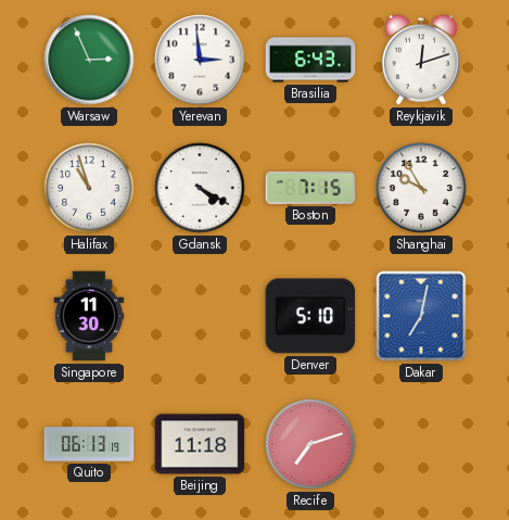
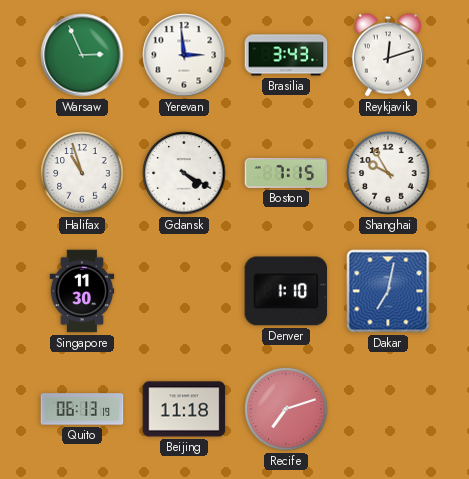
Brasilia: 6:43 -> 3:43 (286, 55)
Denver: 5:10 -> 1:10 (286, 291)
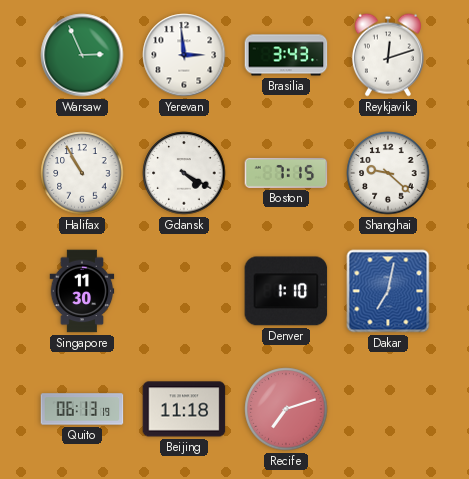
Halifax: 10:57 -> 10:55 (82, 173)
Shanghai: 9:55 -> 9:22 (388, 173)
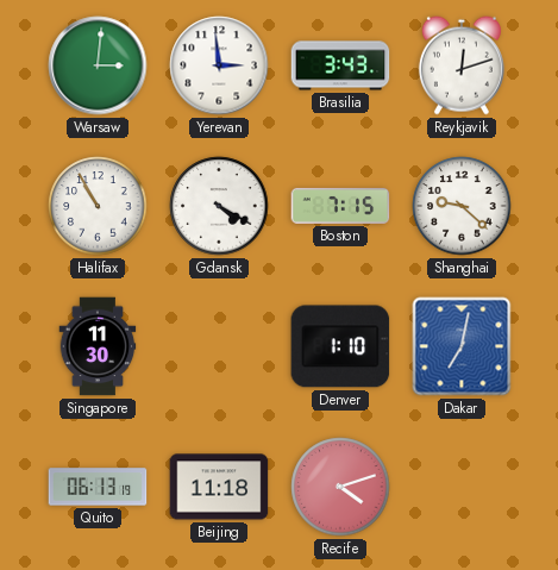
Warsaw: 2:56 -> 3:01 (98, 65)
Recife: 7:12 -> 4:12 (340, 487)
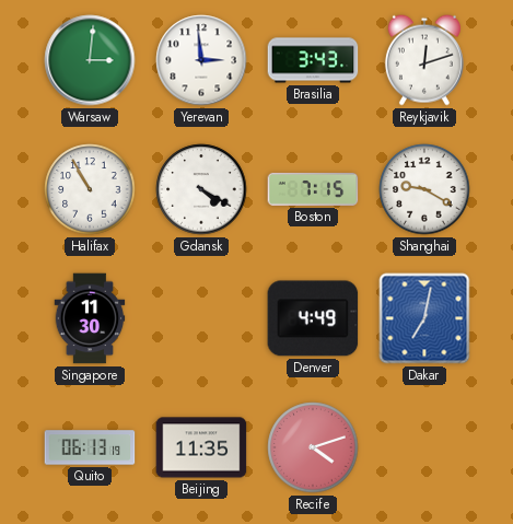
Shanghai: 9:22 -> 9:20 (424, 189)
Denver: 1:10 -> 4:49 (313, 318)
Beijing: 11:18 -> 11:35 (201, 447)
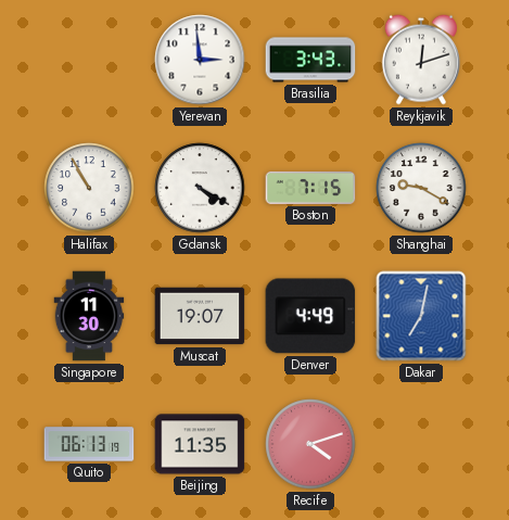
Warsaw: 3:01 -> none (90, 60)
Muscat: none -> 19:07 (200, 316)
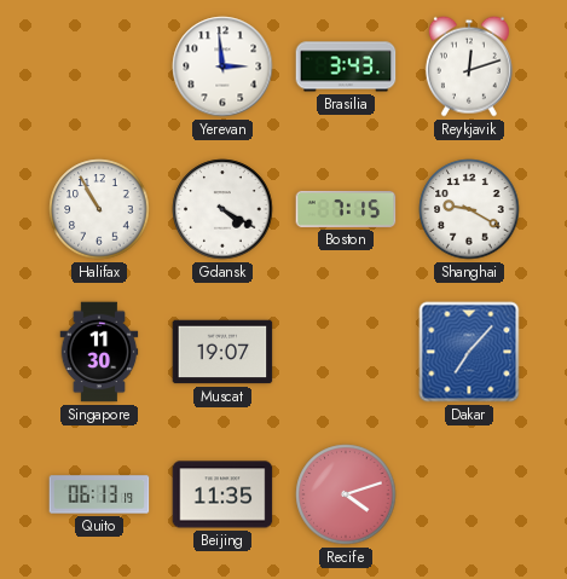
Denver: 4:49 -> none (310, 316)
Dakar: 7:02 -> 7:07 (469, 352)
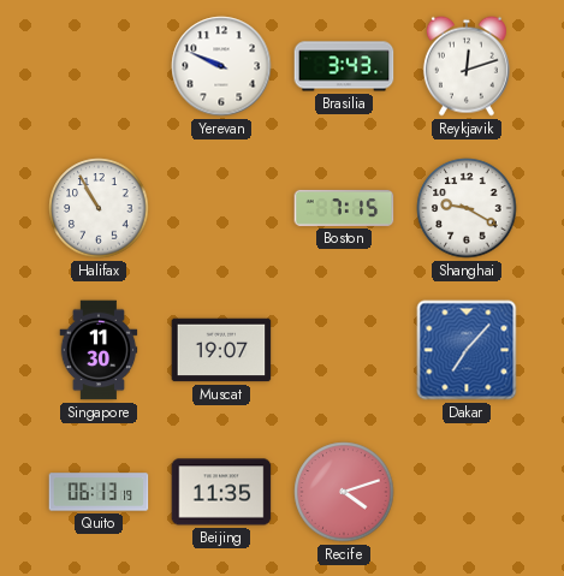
Yerevan: 2:59 -> 9:49 (221, 66)
Gdansk: 4:20 -> none (222, 209)
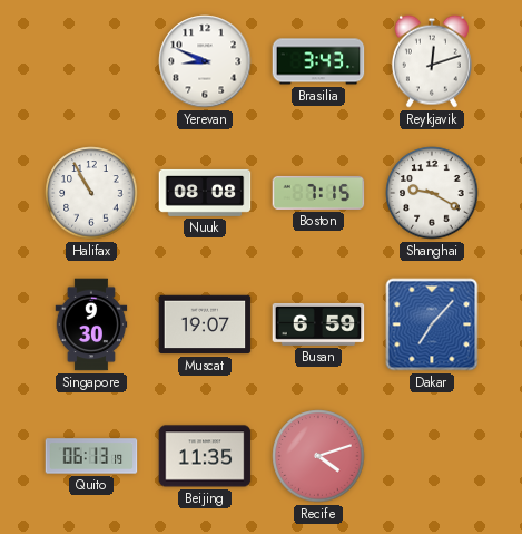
Yerevan: 9:49 -> 8:49 (205, 61)
Nuuk: none -> 08:08 (205, 193)
Singapore: 11:30 -> 9:30 (91, 324)
Busan: none -> 6:59 (318, 324)
